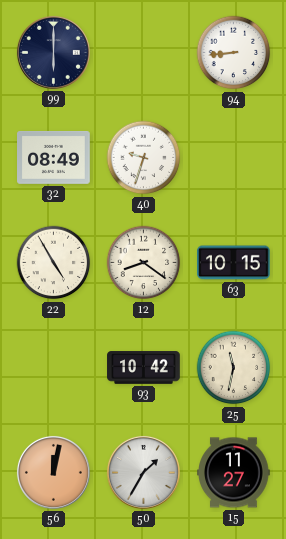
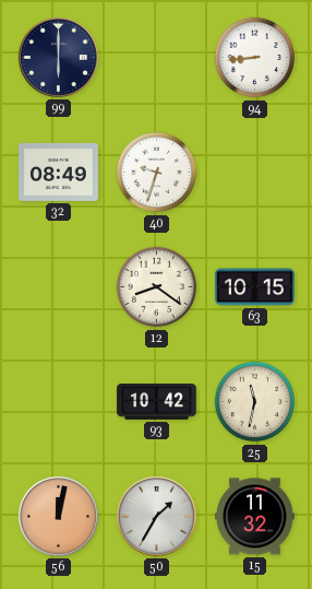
22: 4:55 -> none (54, 263)
15: 11:27 -> 11:32 (255, 517)
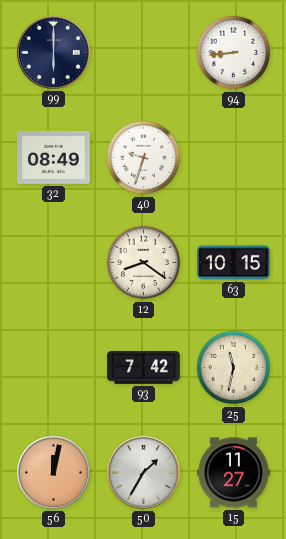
93: 10:42 -> 7:42 (144, 368)
15: 11:32 -> 11:27 (234, 473)
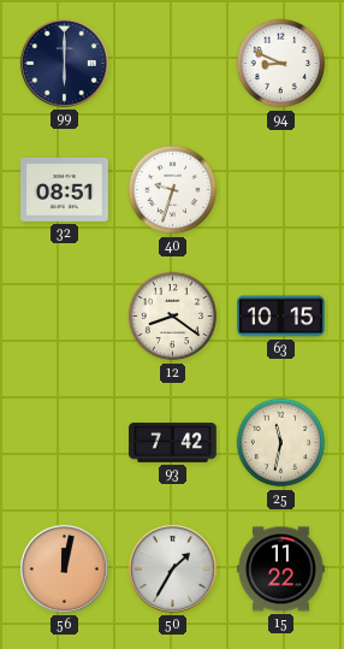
94: 8:44 -> 8:49 (281, 64)
32: 08:49 -> 08:51 (65, 189)
15: 11:27 -> 11:22 (281, 570)
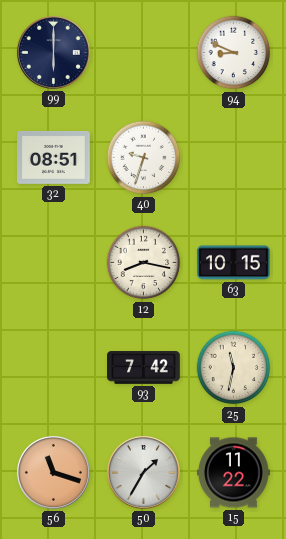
12: 8:21 -> 8:17 (144, 263)
56: 12:02 -> 11:18 (53, 472)
